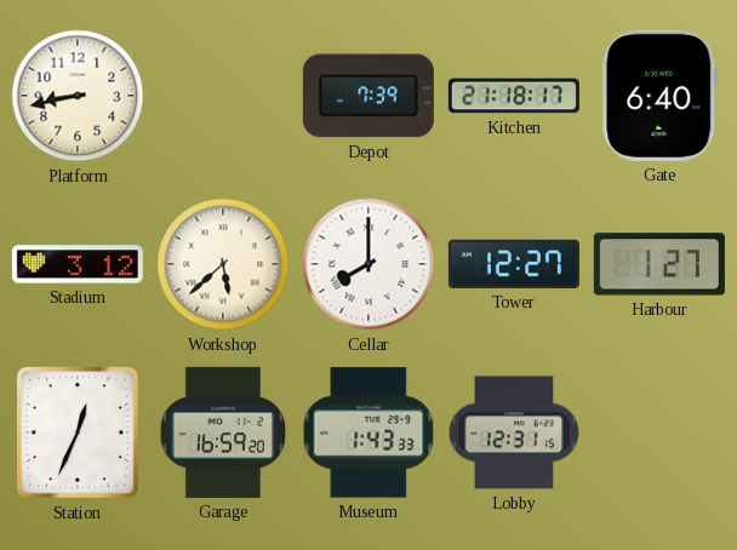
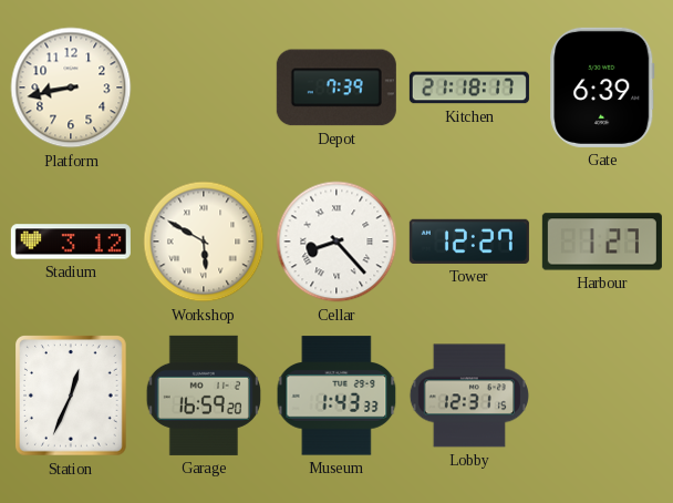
Gate: 6:40 -> 6:39 (602, 88)
Workshop: 5:38 -> 5:50 (204, 242)
Cellar: 8:00 -> 8:23 (336, 242)
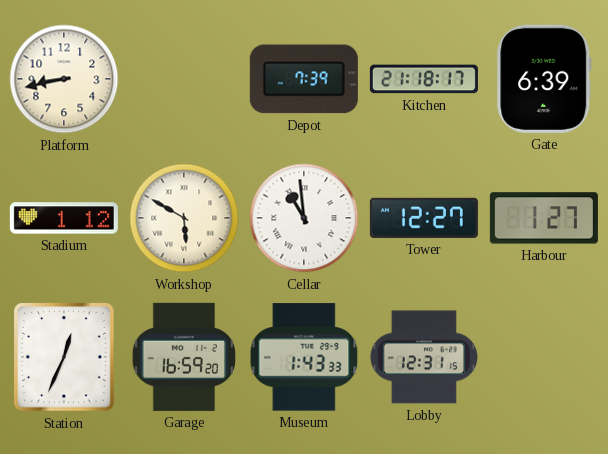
Stadium: 3:12 -> 1:12 (64, 218)
Cellar: 8:23 -> 10:59 (304, 218)
